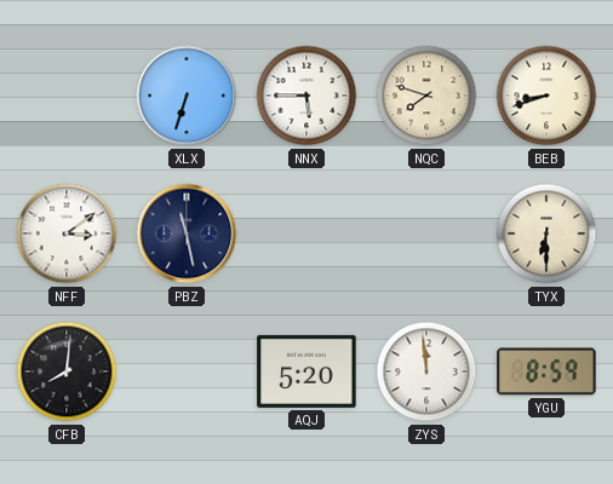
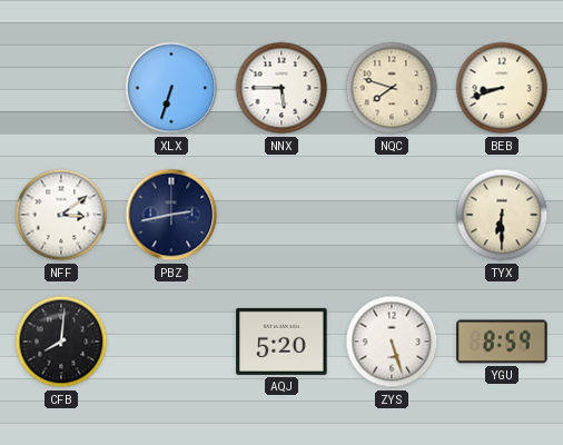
PBZ: 11:28 -> 2:43 (171, 215)
ZYS: 11:59 -> 5:27 (392, 342)
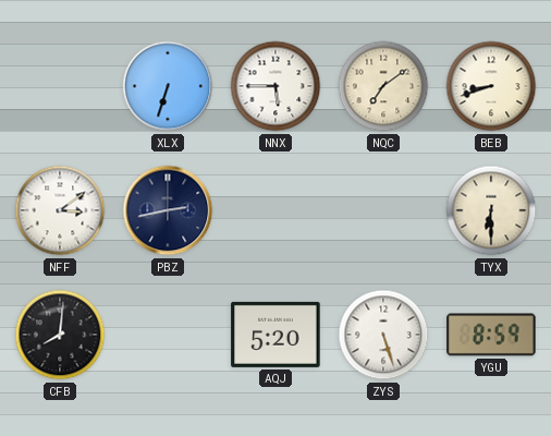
NQC: 7:48 -> 7:09 (383, 86)
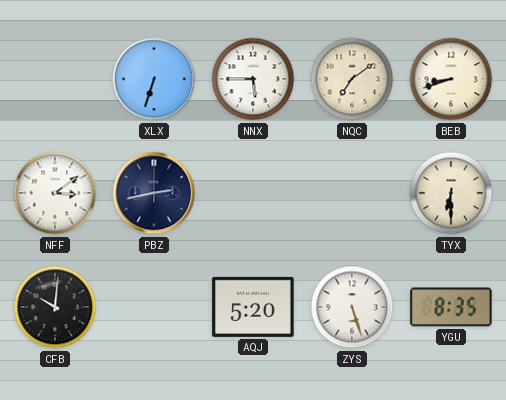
CFB: 8:01 -> 10:01 (55, 307)
YGU: 8:59 -> 8:35 (451, 307)
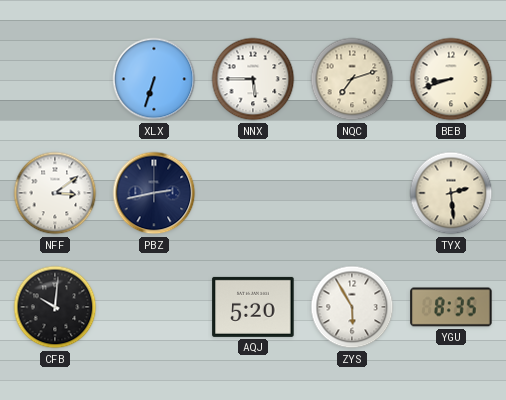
NQC: 7:09 -> 7:12 (352, 79)
TYX: 6:30 -> 2:29 (451, 193)
ZYS: 5:27 -> 5:55 (352, 307)
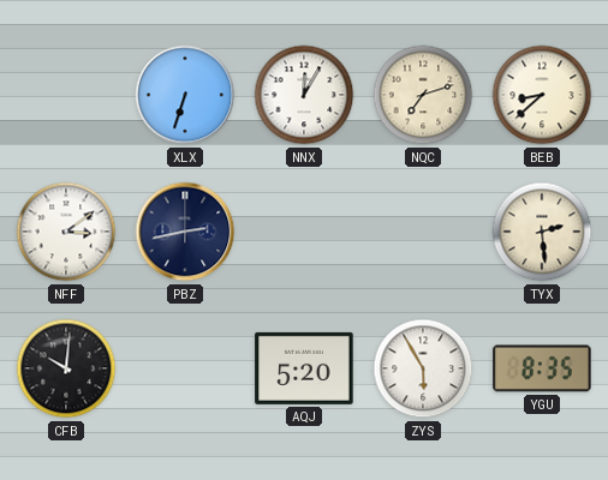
NNX: 5:45 -> 12:05 (304, 95)
BEB: 8:42 -> 8:38 (542, 95)
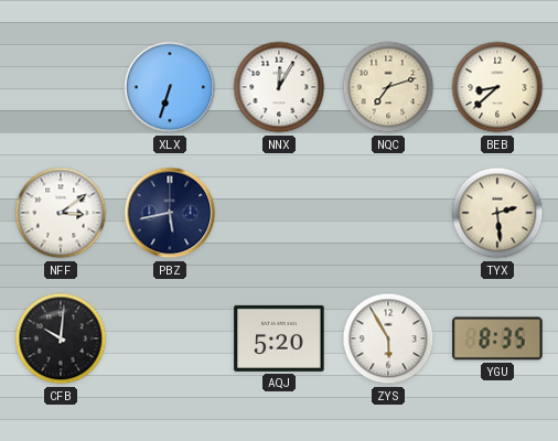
PBZ: 2:43 -> 5:43 (170, 213)
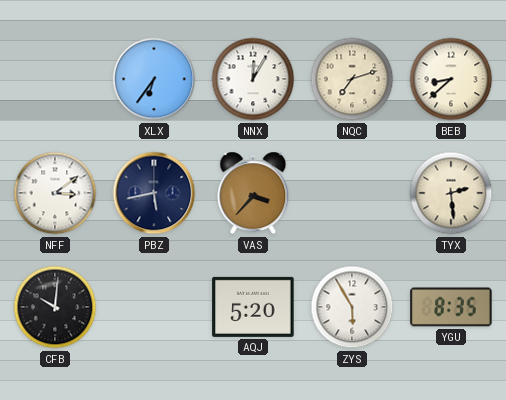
XLX: 6:33 -> 6:36 (154, 79)
VAS: none -> 3:37 (253, 193)
